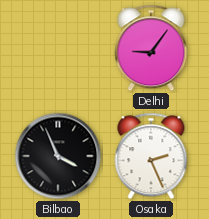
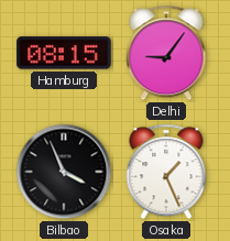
Hamburg: none -> 08:15 (64, 53)
Osaka: 2:26 -> 1:26 (166, 172)
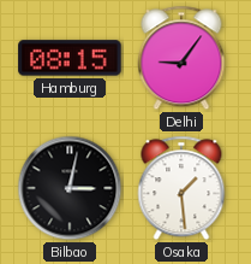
Bilbao: 3:56 -> 3:02 (70, 188)
Osaka: 1:26 -> 1:29 (181, 188)
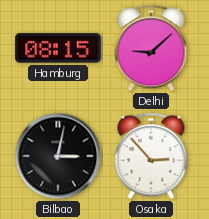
Delhi: 9:06 -> 9:08 (151, 48)
Osaka: 1:29 -> 2:53 (151, 156)
